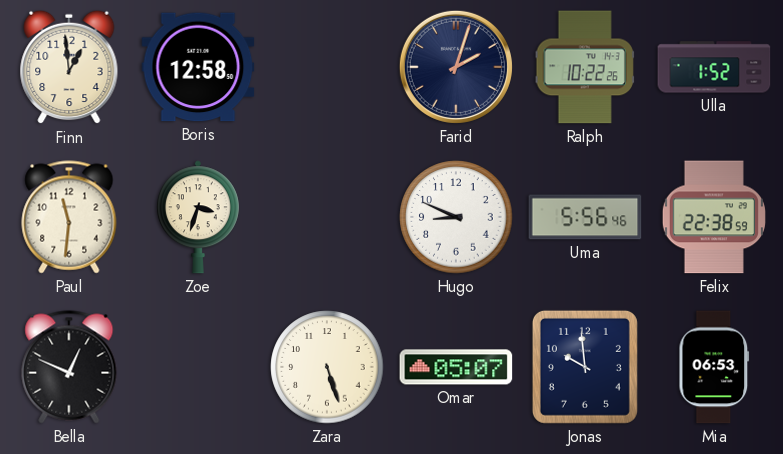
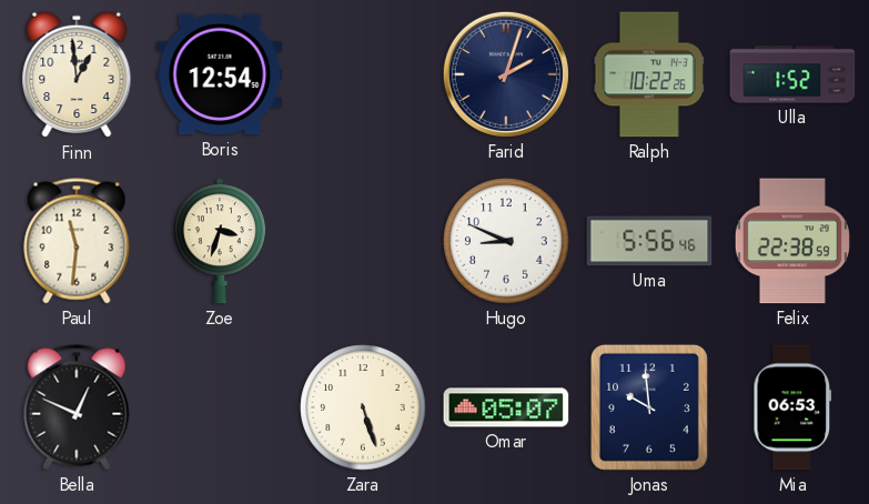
Boris: 12:58 -> 12:54 (220, 74)
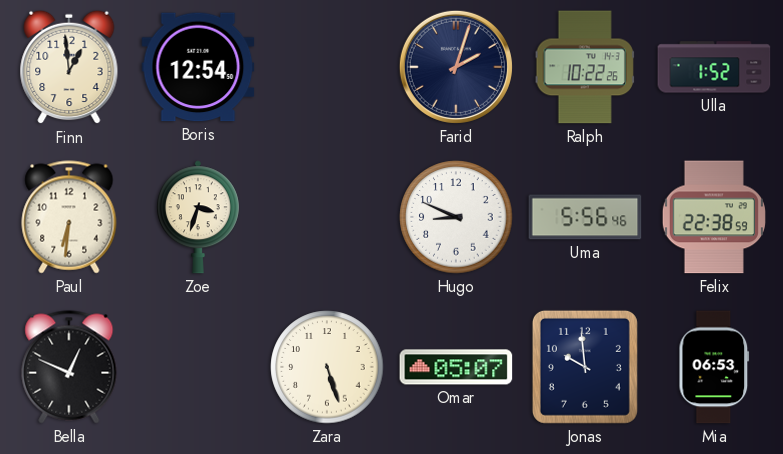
Paul: 11:31 -> 6:31 (69, 217)
